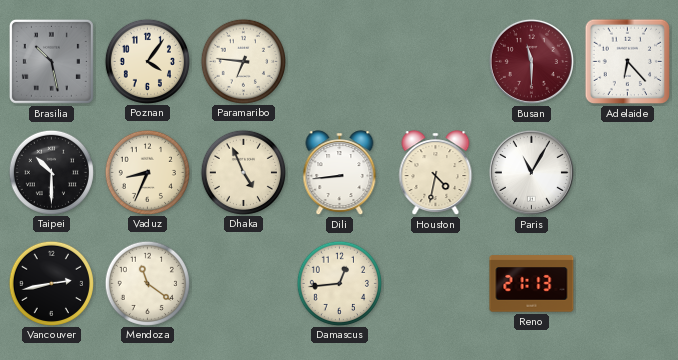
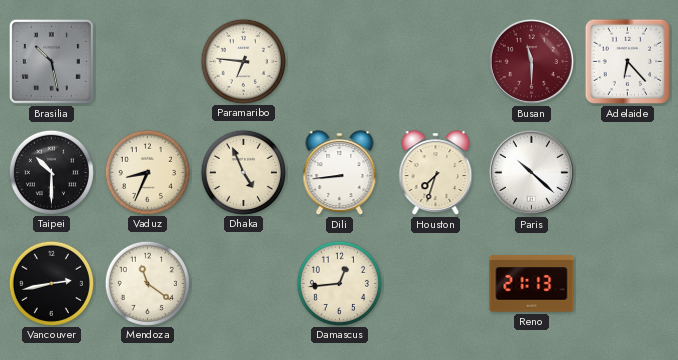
Poznan: 4:06 -> none (147, 61)
Houston: 4:32 -> 7:33 (436, 173)
Paris: 11:05 -> 10:22 (531, 172)
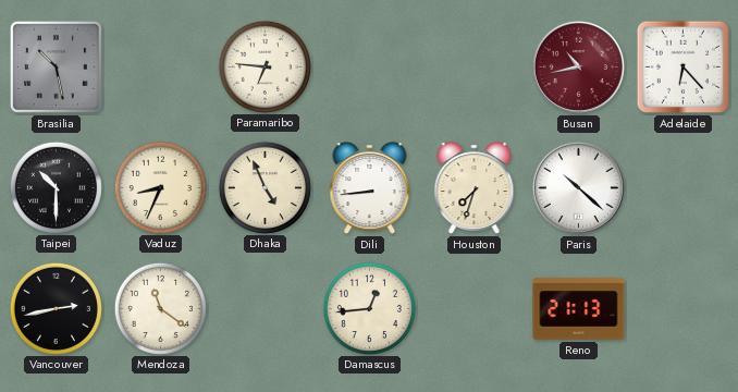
Busan: 11:30 -> 10:43 (578, 66)
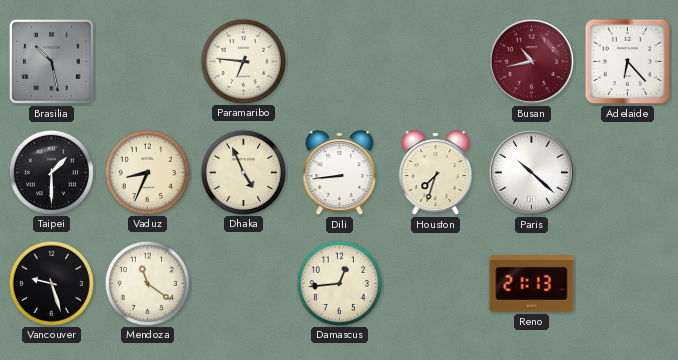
Taipei: 10:30 -> 1:30 (51, 172)
Vancouver: 2:43 -> 9:27 (51, 283)
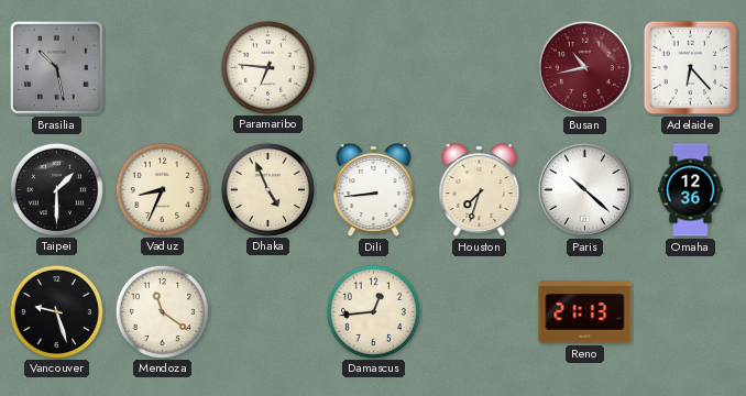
Omaha: none -> 12:36 (691, 190)
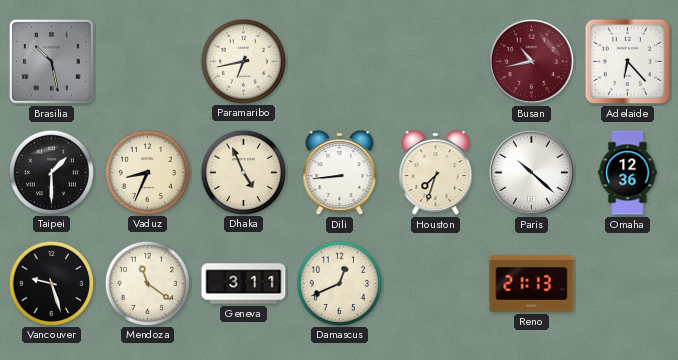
Paramaribo: 6:46 -> 6:43 (243, 61)
Geneva: none -> 3:11 (244, 284)
Damascus: 12:44 -> 12:41 (339, 283)
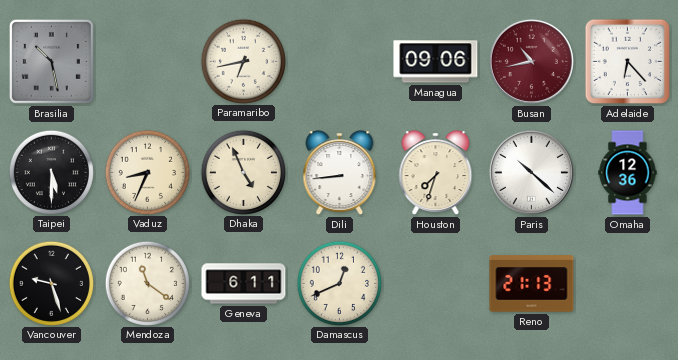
Managua: none -> 09:06 (436, 62)
Taipei: 1:30 -> 5:30 (51, 172)
Geneva: 3:11 -> 6:11 (244, 284)
